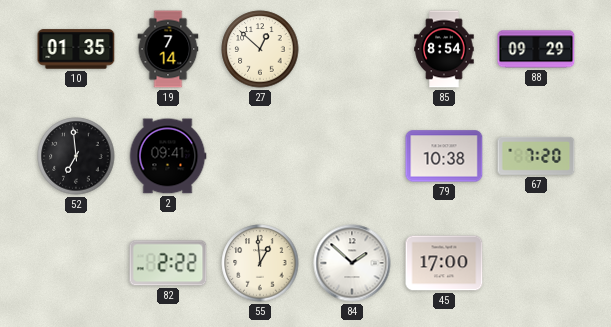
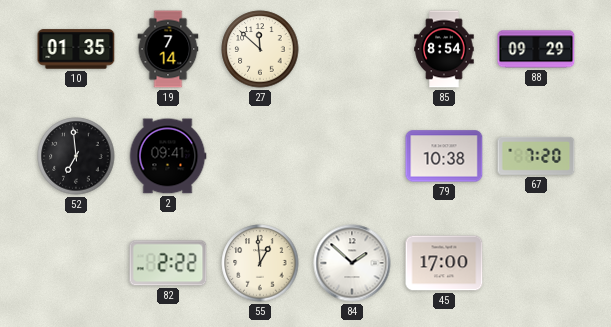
27: 12:52 -> 11:52 (260, 49)
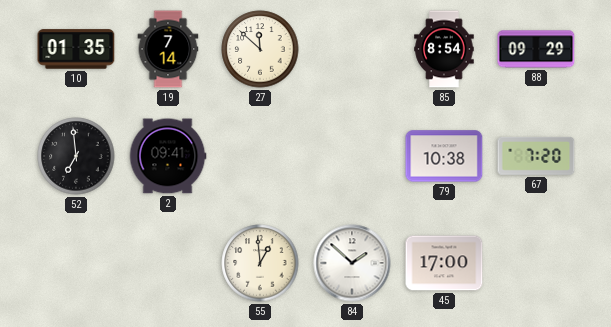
82: 2:22 -> none (168, 263)
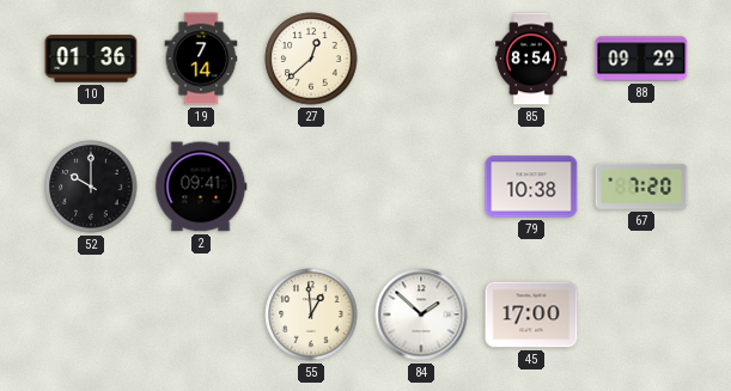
10: 01:35 -> 01:36 (91, 59)
27: 11:52 -> 12:38 (311, 59)
52: 6:59 -> 10:00 (91, 187)
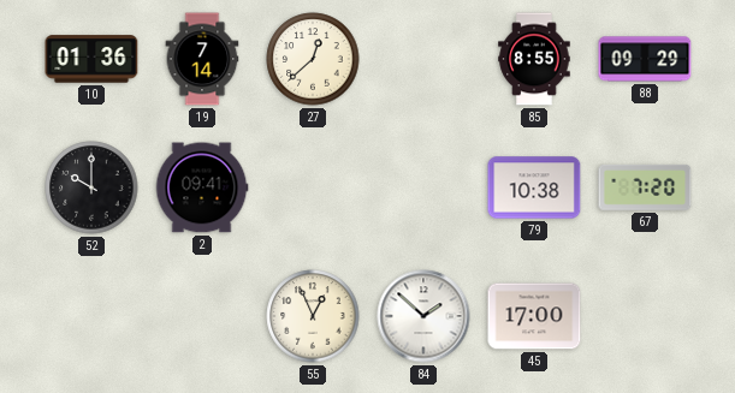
85: 8:54 -> 8:55 (534, 59)
55: 12:59 -> 12:56 (313, 316)
